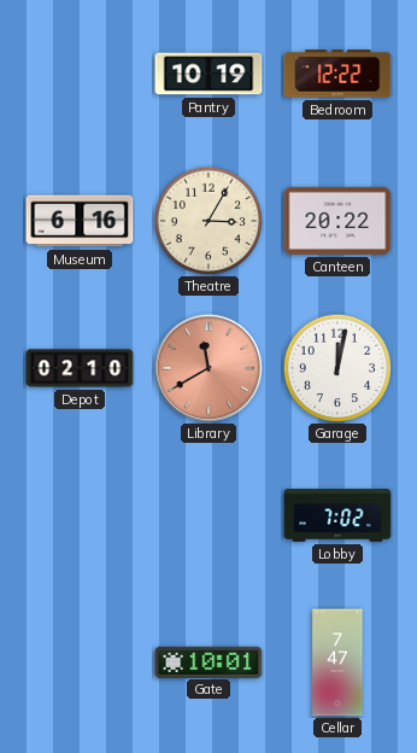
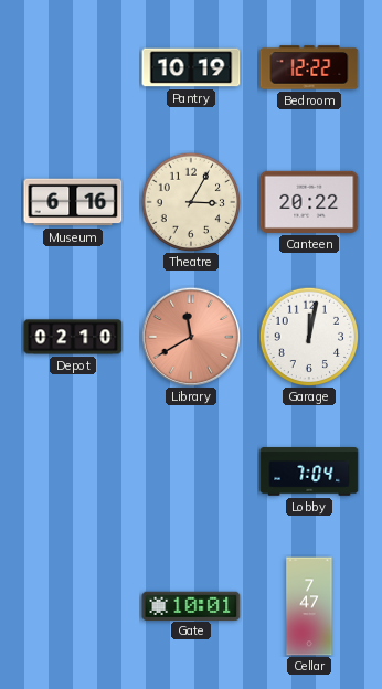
Lobby: 7:02 -> 7:04 (309, 471)
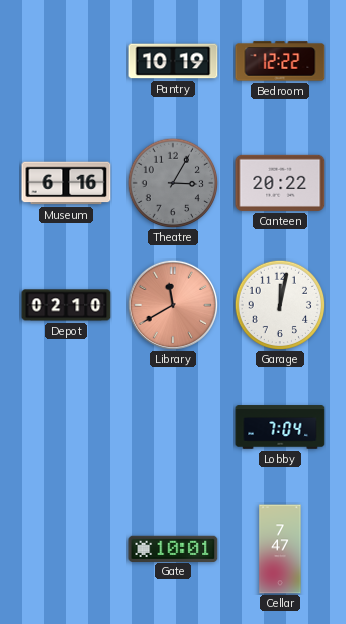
Theatre dial: cream -> grey (173, 183)
